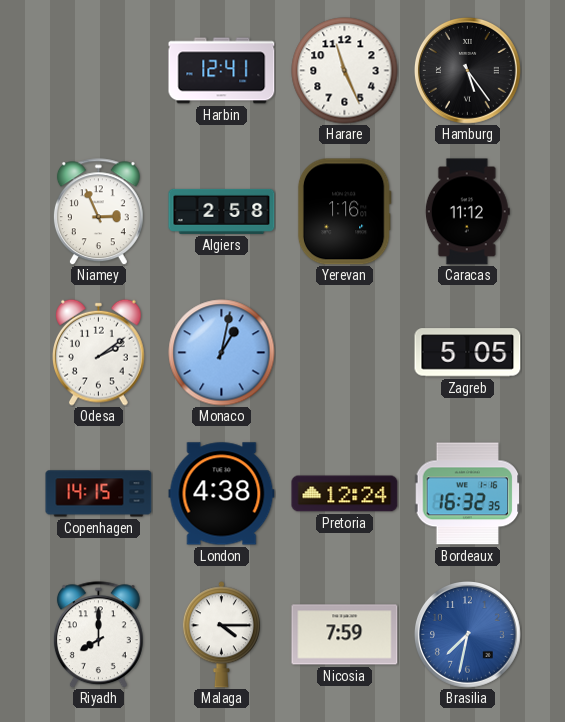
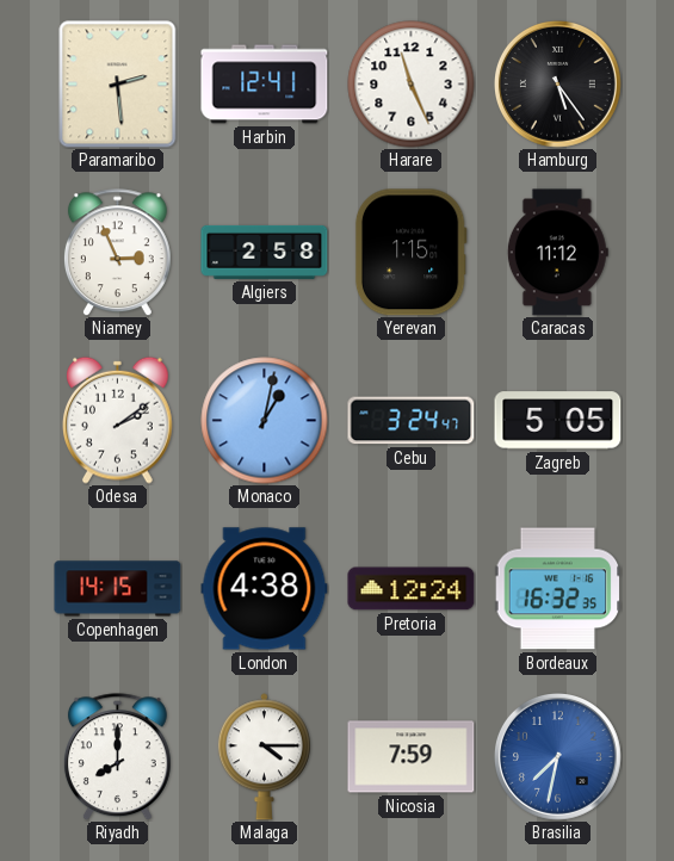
Paramaribo: none -> 2:29 (118, 85)
Yerevan: 1:16 -> 1:15 (410, 253)
Cebu: none -> 3:24 (412, 421)
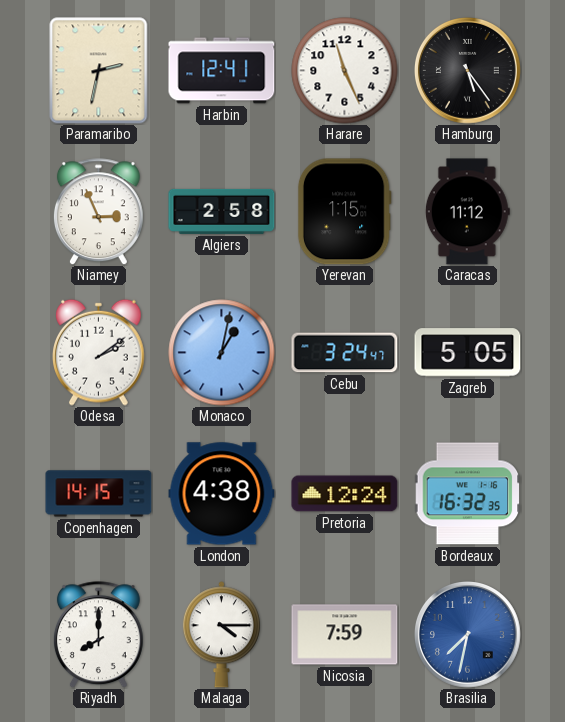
Paramaribo: 2:29 -> 2:32 (99, 71)
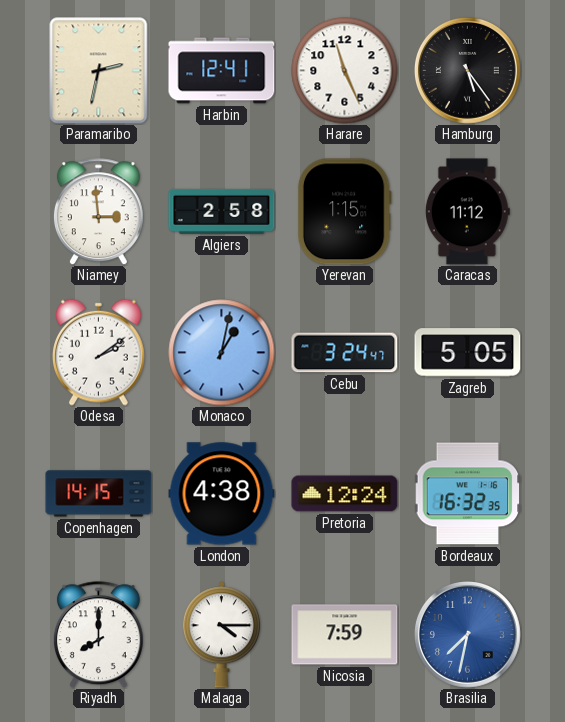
Niamey: 2:56 -> 2:59 (98, 212)
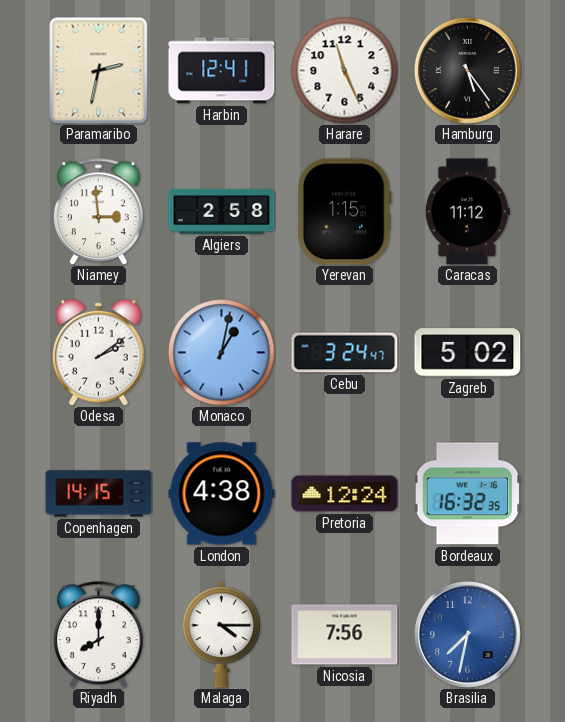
Zagreb: 5:05 -> 5:02 (468, 353)
Nicosia: 7:59 -> 7:56 (345, 635)
